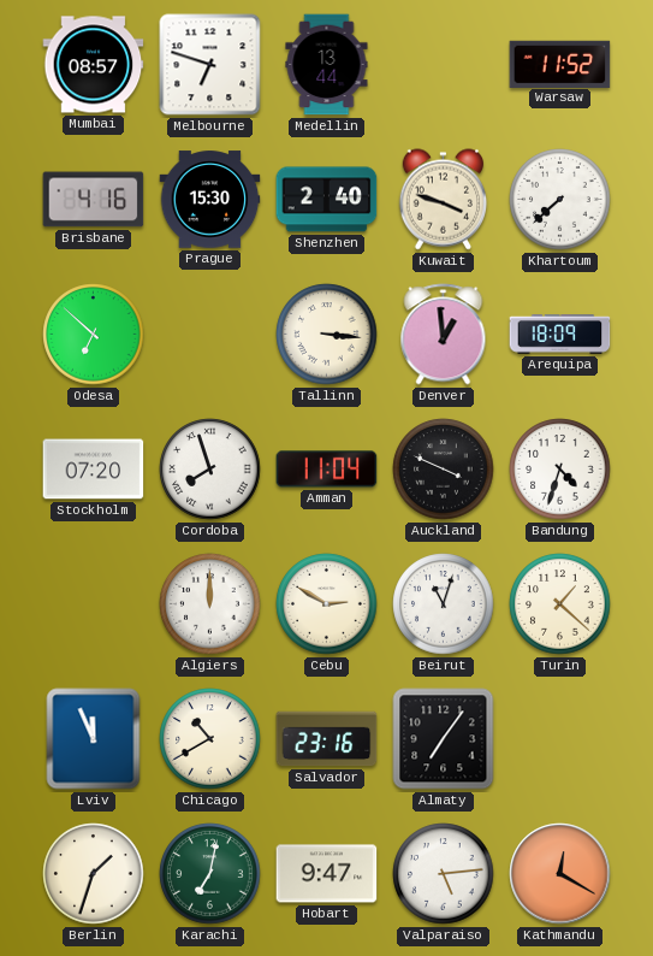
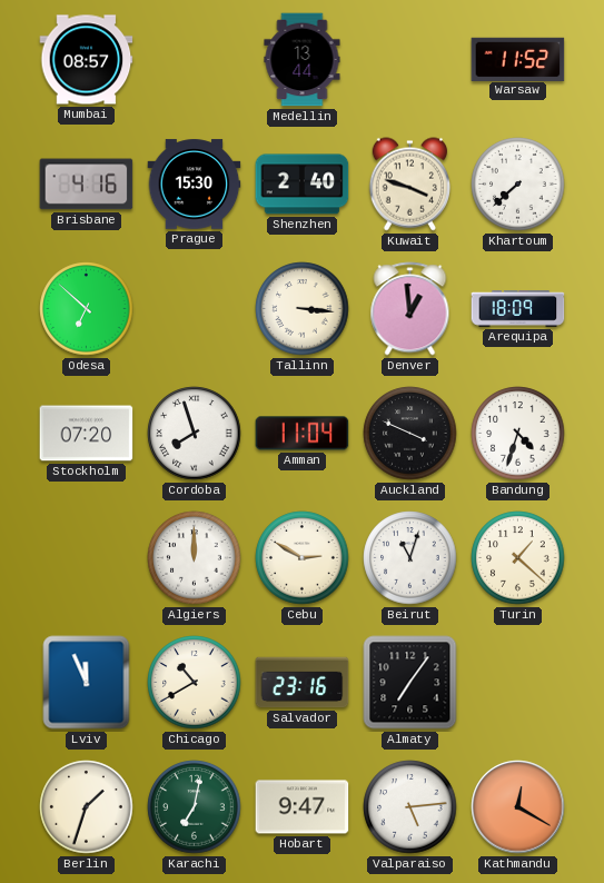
Melbourne: 6:48 -> none (210, 65)
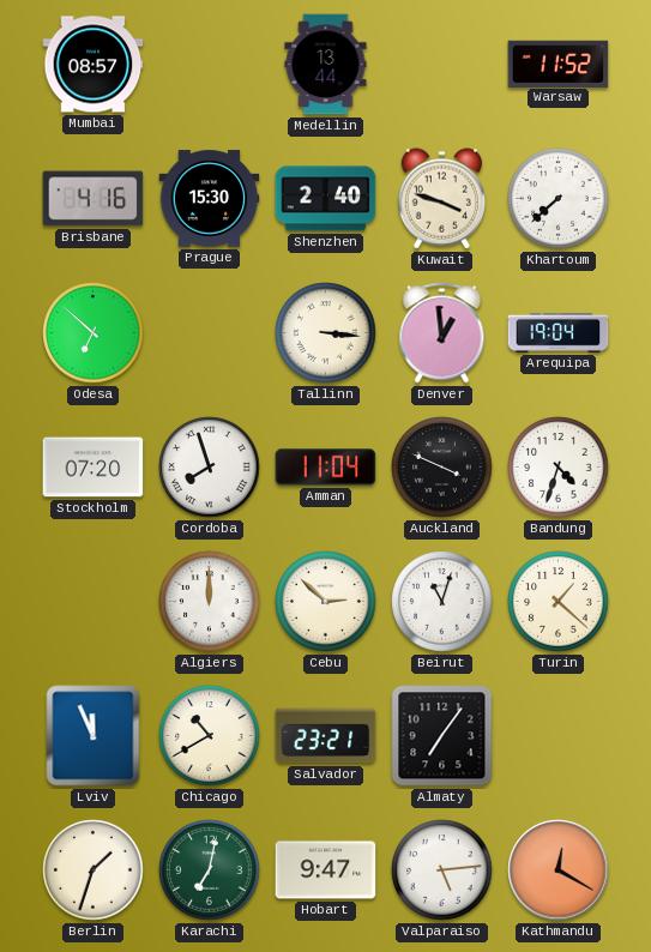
Arequipa: 18:09 -> 19:04 (559, 333)
Cebu: 2:50 -> 2:52 (326, 602)
Salvador: 23:16 -> 23:21 (326, 736)
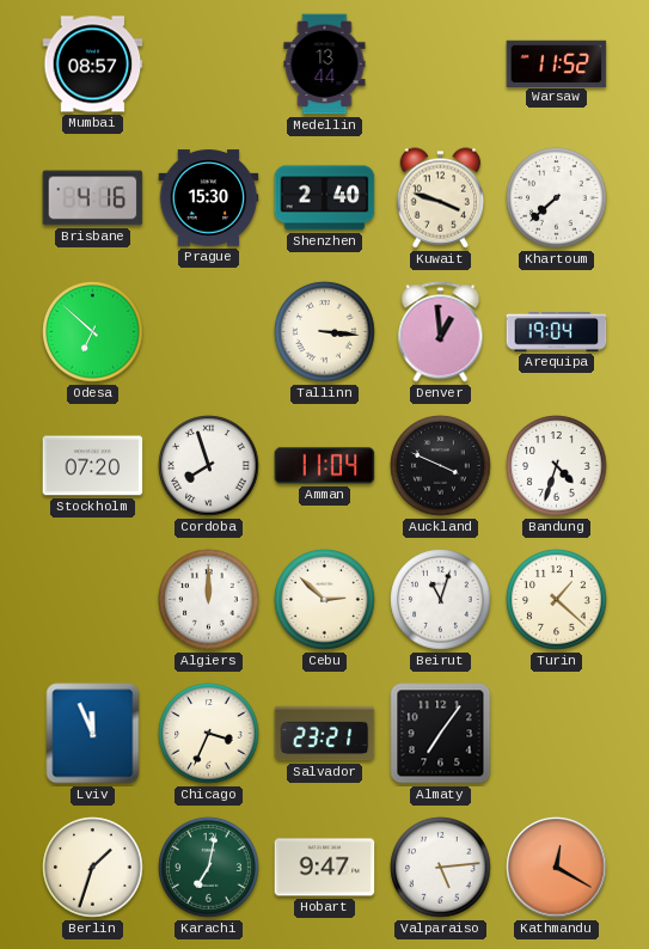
Chicago: 10:40 -> 3:34 (209, 734)
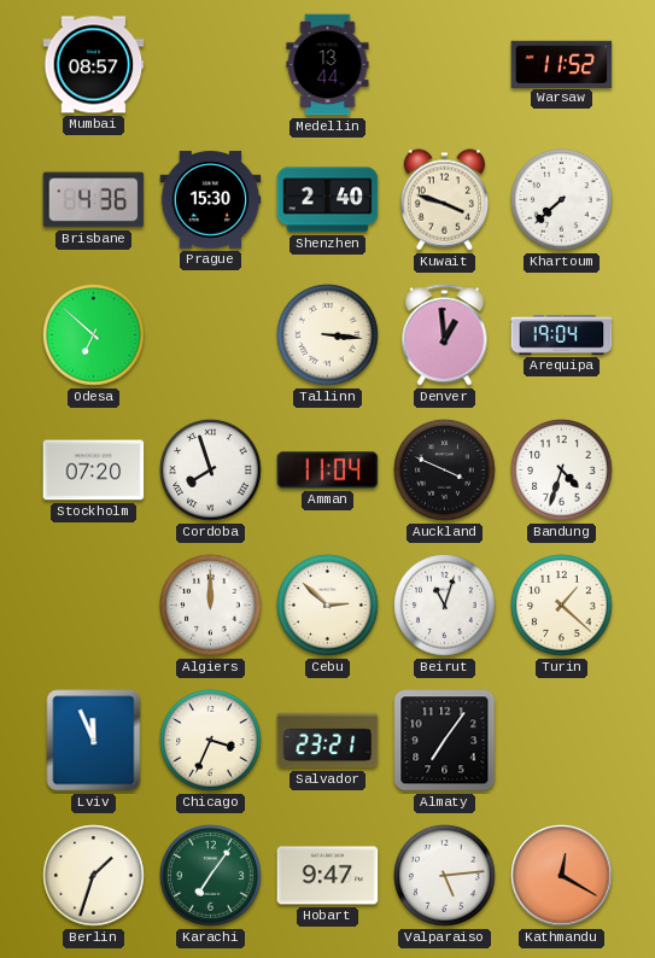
Brisbane: 4:16 -> 4:36 (94, 200)
Karachi: 7:02 -> 7:06 (211, 876)
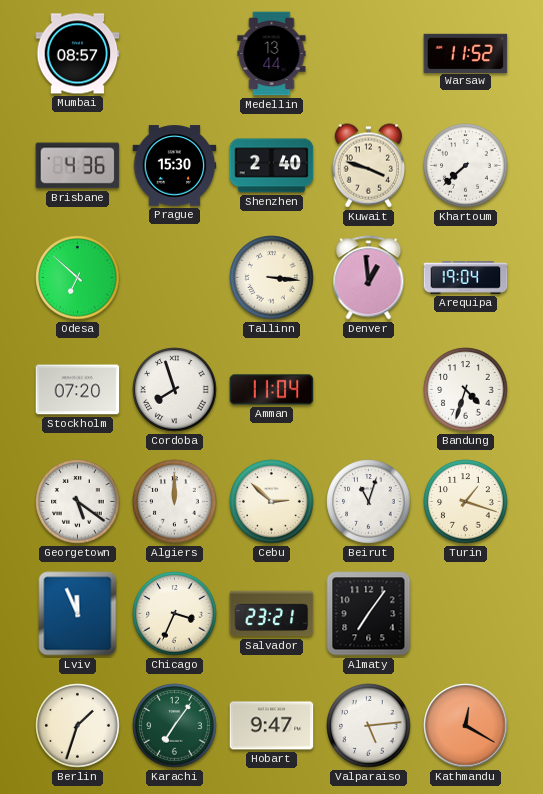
Auckland: 3:49 -> none (445, 471)
Georgetown: none -> 5:21 (78, 502)
Turin: 1:22 -> 1:18 (466, 502)
